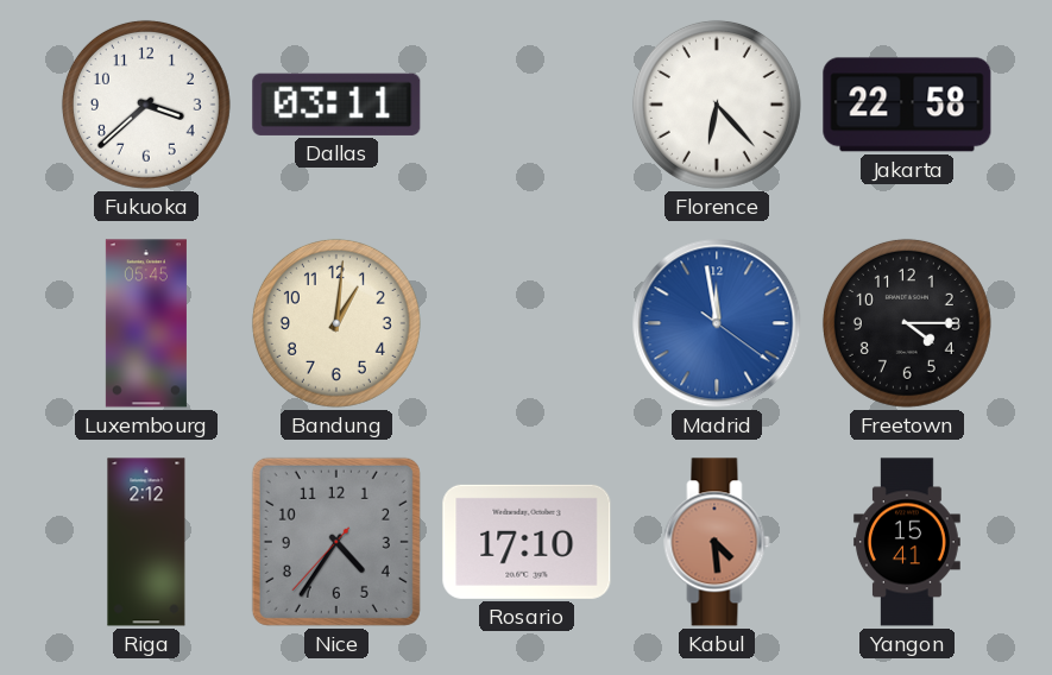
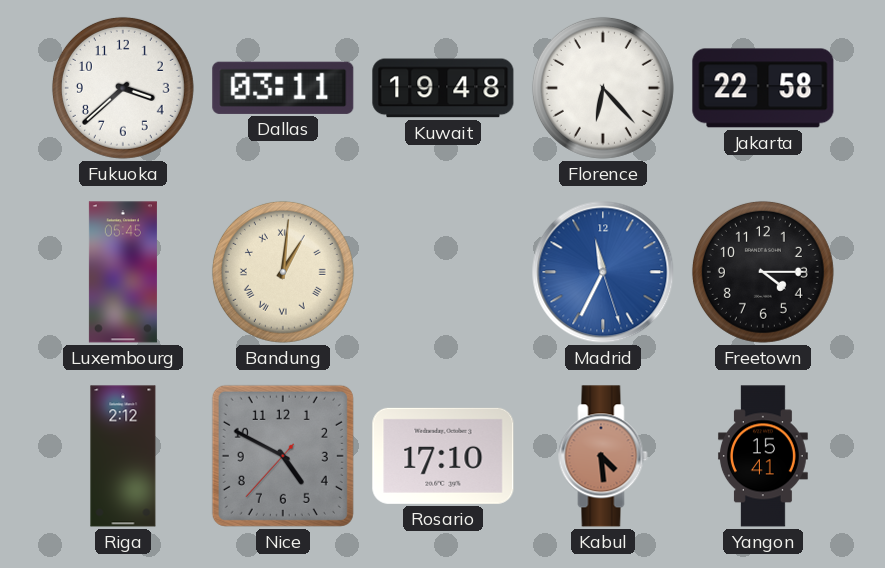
Kuwait: none -> 19:48 (443, 88)
Bandung numerals: Arabic -> Roman (283, 272)
Madrid: 11:58 -> 11:34 (603, 272)
Nice: 4:35 -> 4:49 (283, 456)
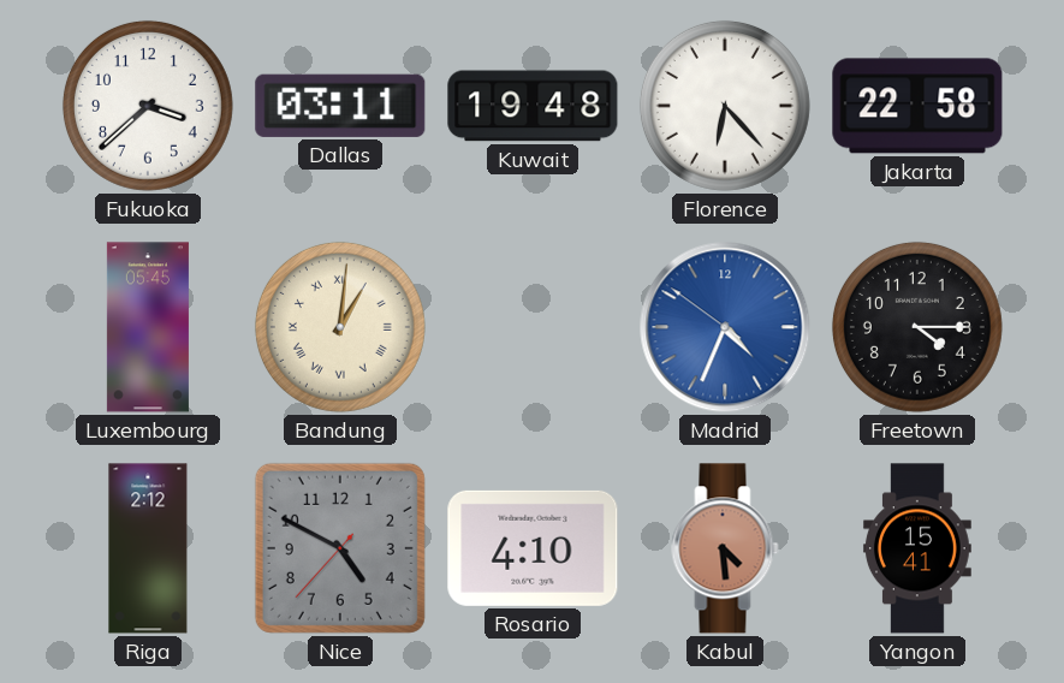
Madrid: 11:34 -> 4:33 (725, 327)
Rosario: 17:10 -> 4:10 (533, 548)
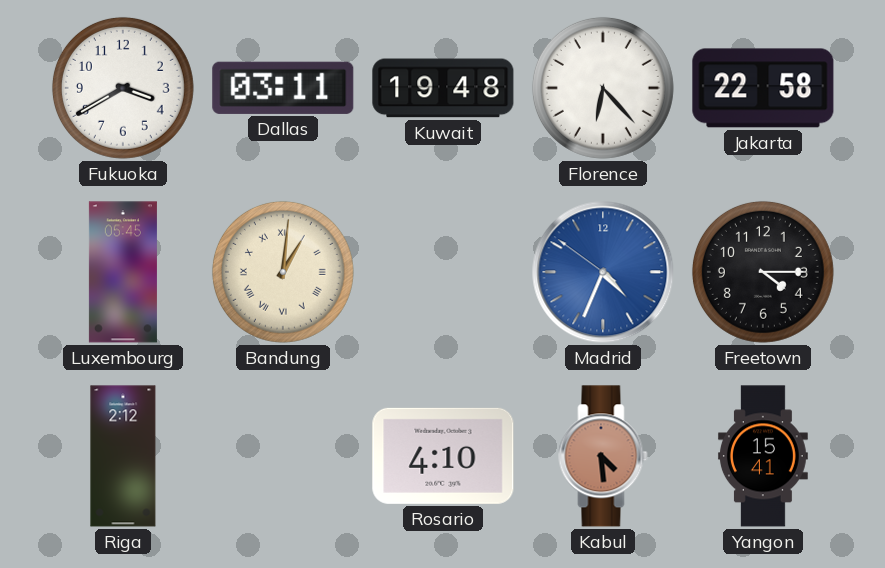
Fukuoka: 3:38 -> 3:40 (123, 88)
Nice: 4:49 -> none (340, 548)
